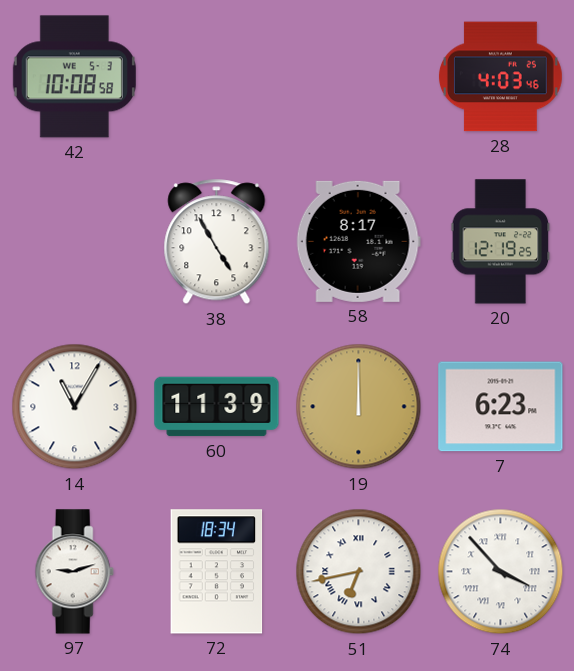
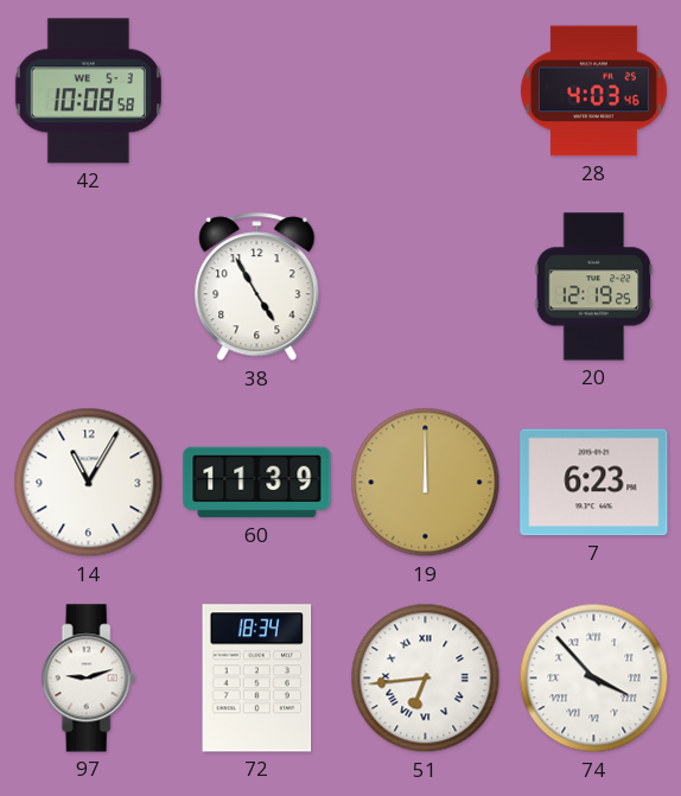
58: 8:17 -> none (358, 241)
51: 6:43 -> 6:44 (426, 679)
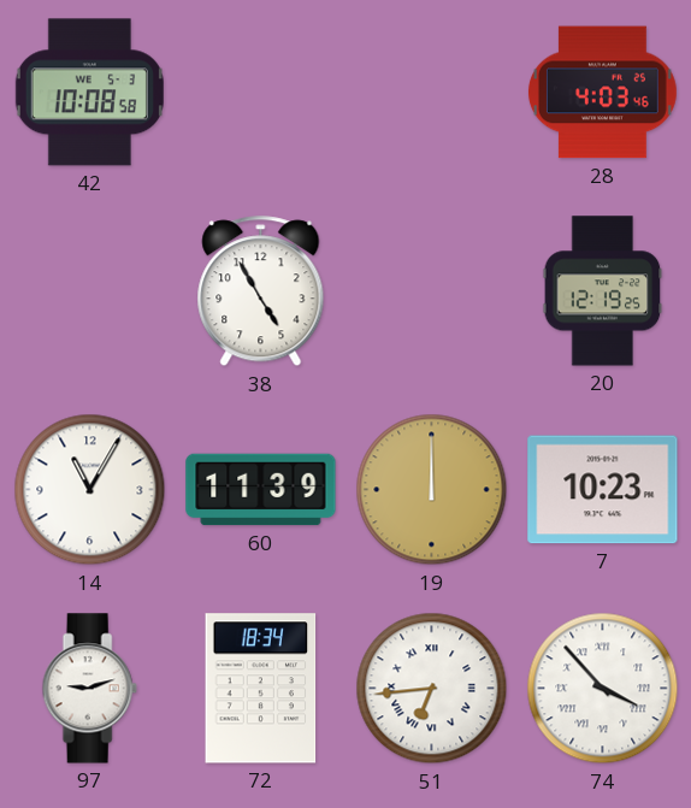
7: 6:23 -> 10:23 (603, 490)
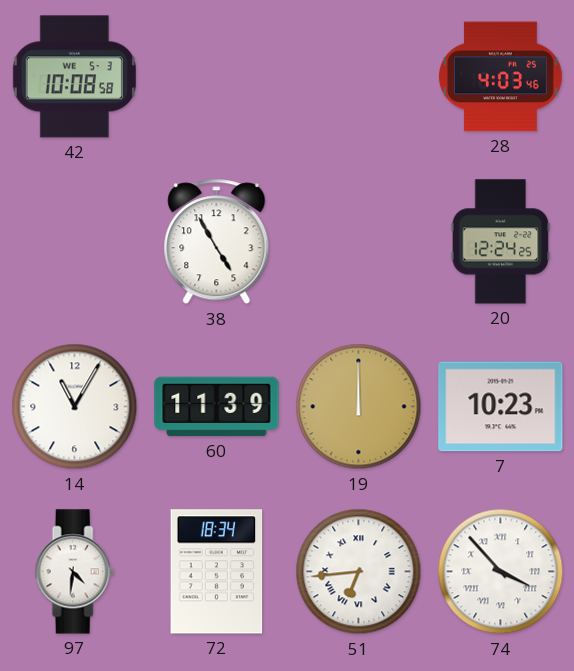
20: 12:19 -> 12:24 (501, 242)
97: 9:12 -> 4:31 (74, 572)
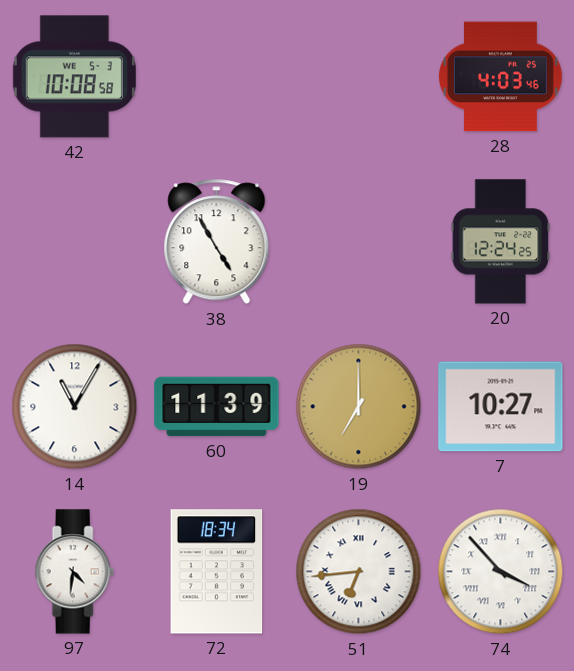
19: 12:00 -> 7:00 (359, 407)
7: 10:23 -> 10:27 (501, 407)
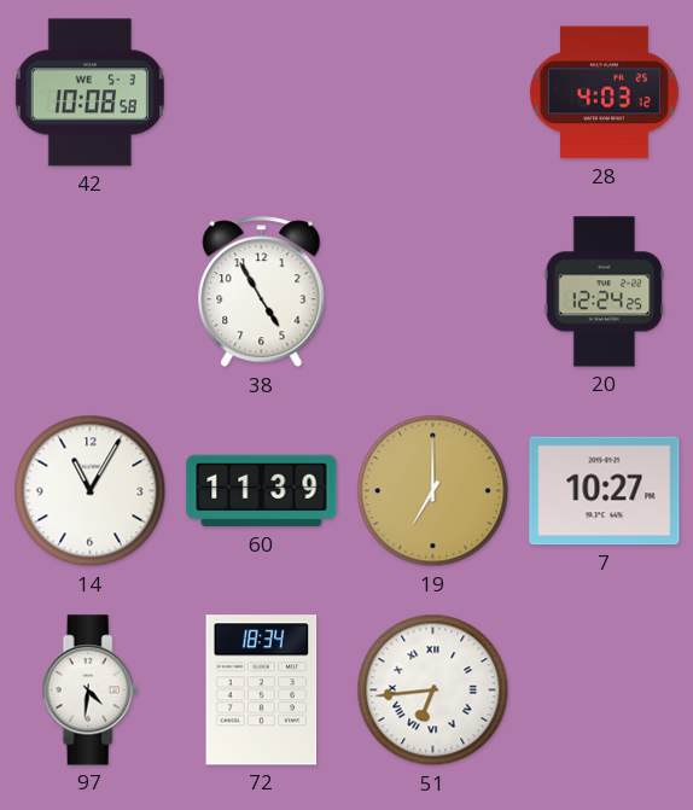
28: 4:03:46 -> 4:03:12 (605, 93)
74: 3:53 -> none (501, 572)
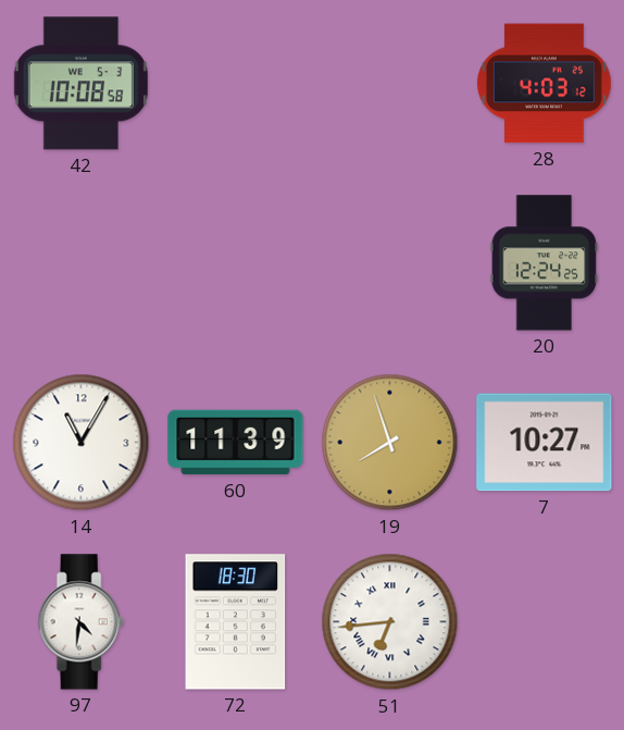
38: 4:55 -> none (262, 292)
19: 7:00 -> 7:57 (390, 443)
72: 18:34 -> 18:30 (236, 622)
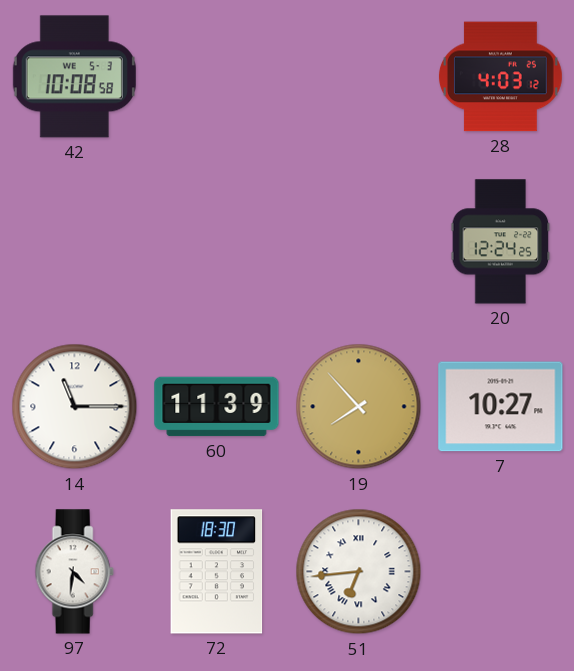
14: 11:05 -> 11:15 (75, 407)
19: 7:57 -> 7:53 (359, 407)
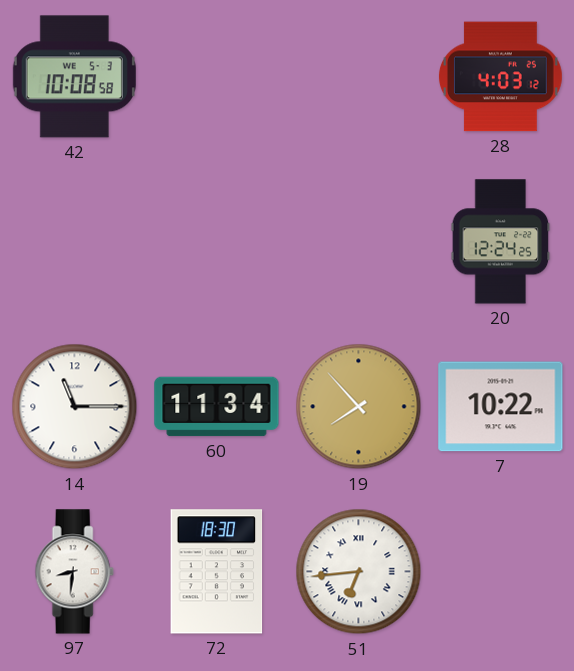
60: 11:39 -> 11:34 (217, 407)
7: 10:27 -> 10:22 (501, 407)
97: 4:31 -> 8:31 (74, 572)
